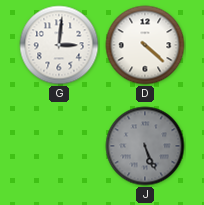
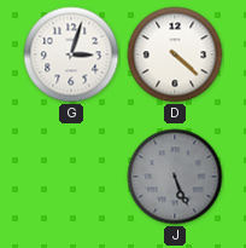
G: 3:01 -> 3:03 (71, 54)
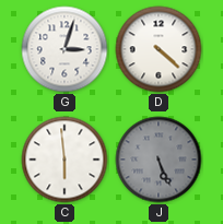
C: none -> 5:59 (64, 160)
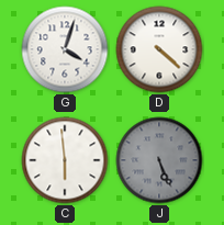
G: 3:03 -> 4:03 (65, 49)
